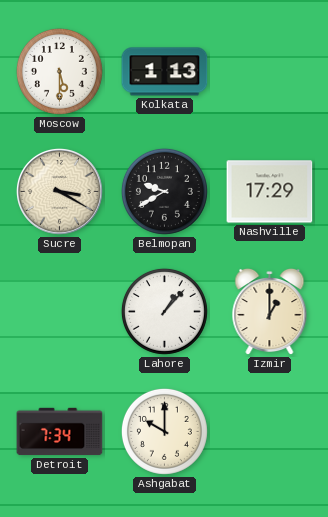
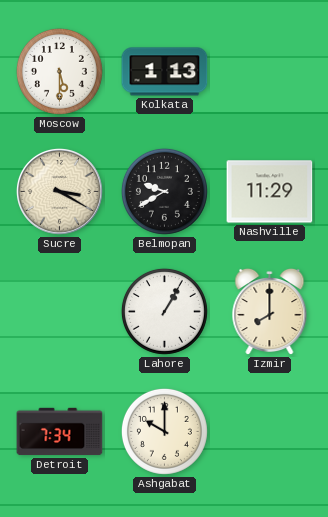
Nashville: 17:29 -> 11:29 (270, 192)
Lahore: 1:07 -> 1:05 (164, 311)
Izmir: 1:00 -> 8:00 (270, 312)
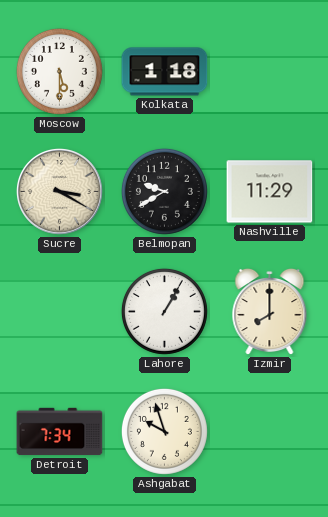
Kolkata: 1:13 -> 1:18 (165, 72)
Ashgabat: 10:00 -> 9:57 (164, 431)
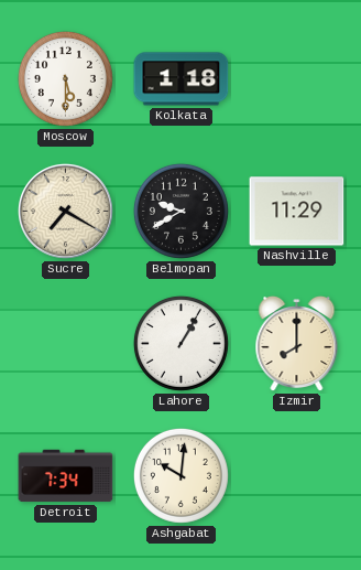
Sucre: 3:20 -> 7:20 (65, 211)
Ashgabat: 9:57 -> 10:01 (180, 475)
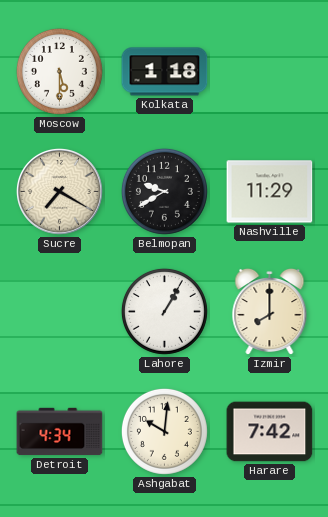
Detroit: 7:34 -> 4:34 (60, 432)
Harare: none -> 7:42 (270, 432)
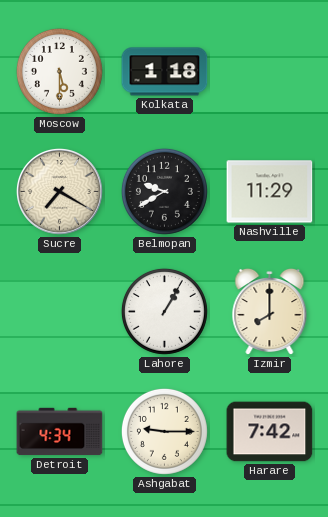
Ashgabat: 10:01 -> 9:15 (164, 431)
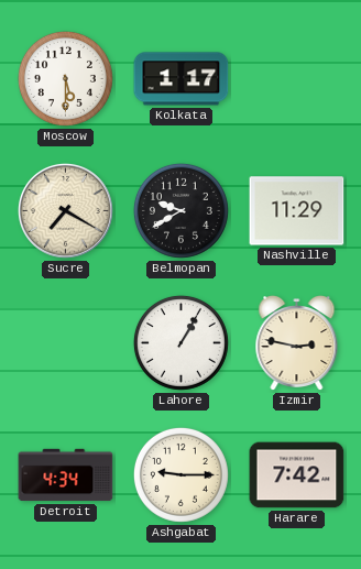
Kolkata: 1:18 -> 1:17 (182, 79)
Izmir: 8:00 -> 2:47 (297, 343)
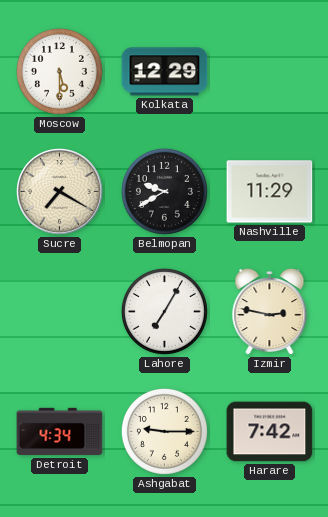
Kolkata: 1:17 -> 12:29 (165, 72)
Lahore: 1:05 -> 7:05 (164, 311)
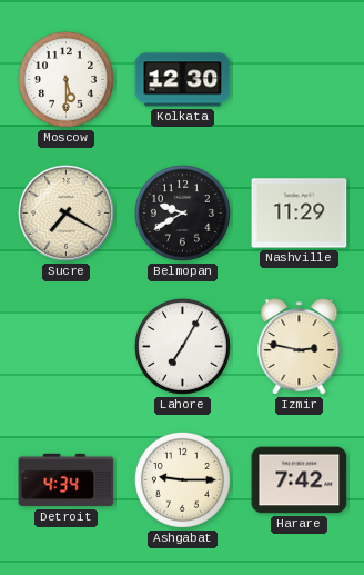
Kolkata: 12:29 -> 12:30 (183, 80)
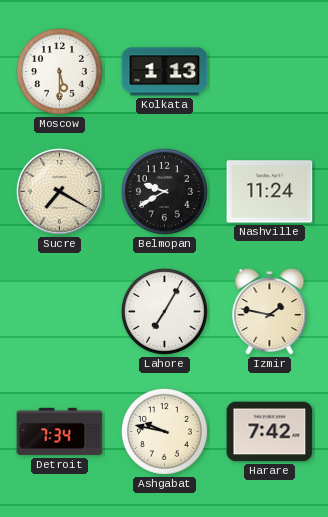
Kolkata: 12:30 -> 1:13 (165, 72)
Nashville: 11:29 -> 11:24 (270, 192)
Izmir: 2:47 -> 1:47 (270, 312)
Detroit: 4:34 -> 7:34 (60, 432)
Ashgabat: 9:15 -> 9:47 (164, 431)
